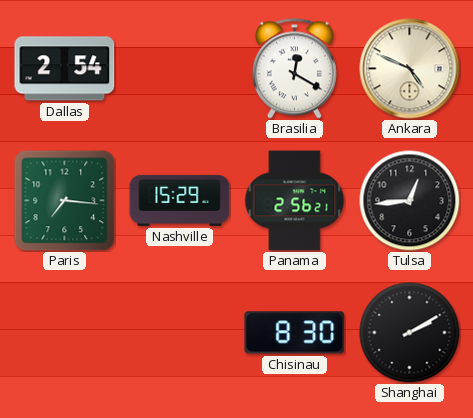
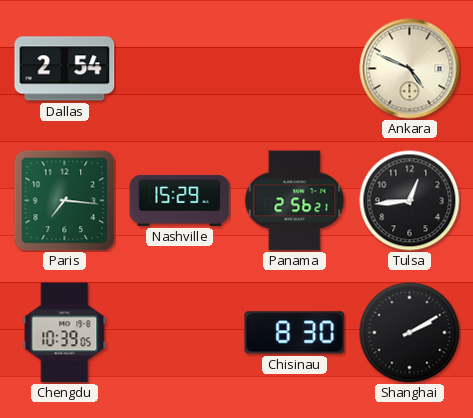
Brasilia: 12:20 -> none (294, 69)
Chengdu: none -> 10:39 (65, 333)
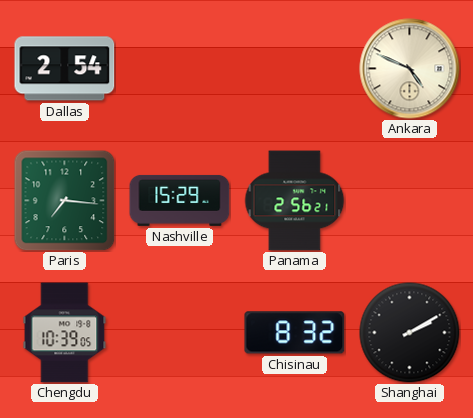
Tulsa: 12:44 -> none (410, 201)
Chisinau: 8:30 -> 8:32 (295, 333)
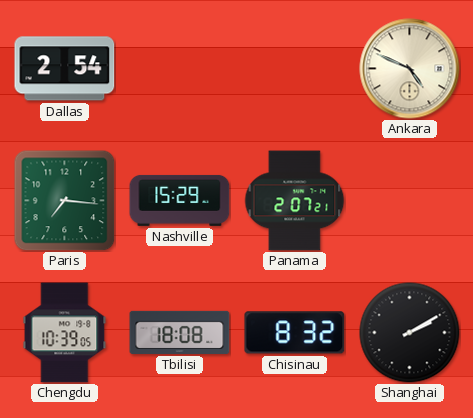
Panama: 2:56 -> 2:07 (294, 201)
Tbilisi: none -> 18:08 (180, 332)
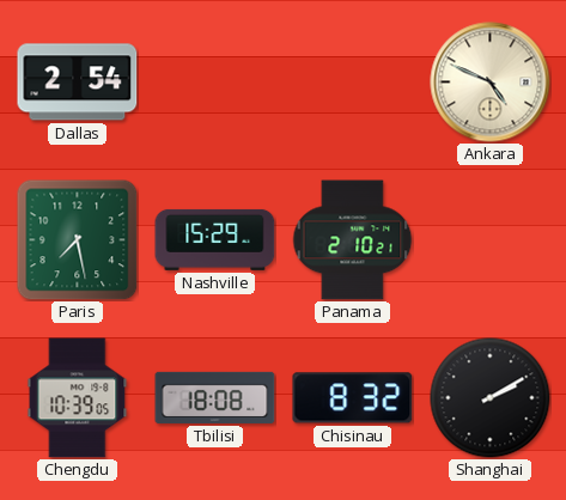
Paris: 7:16 -> 7:28 (77, 239)
Panama: 2:07 -> 2:10 (352, 240)
